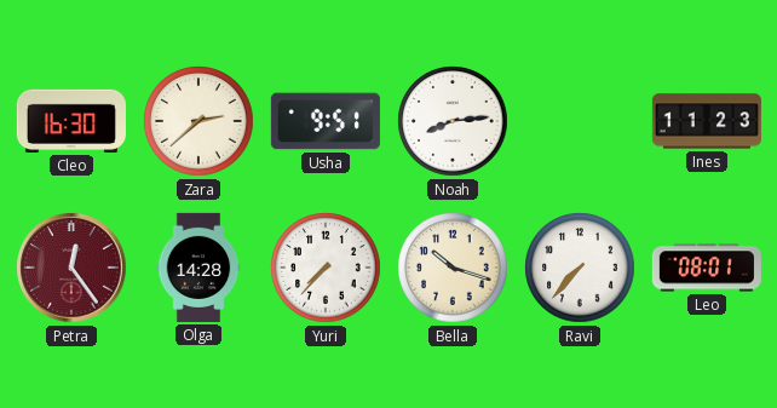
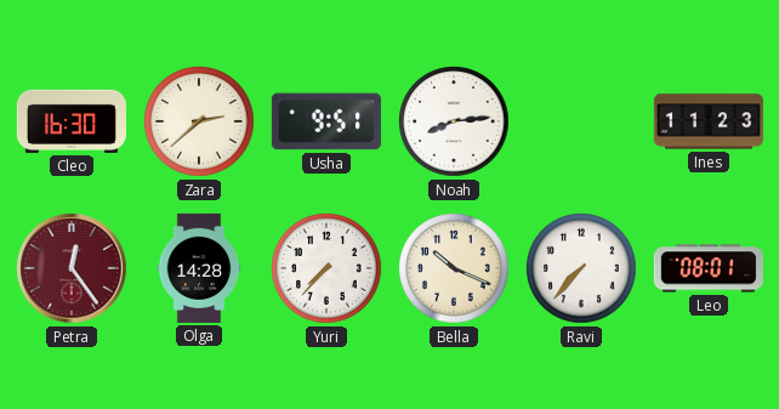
Bella: 10:18 -> 10:19 (454, 268)
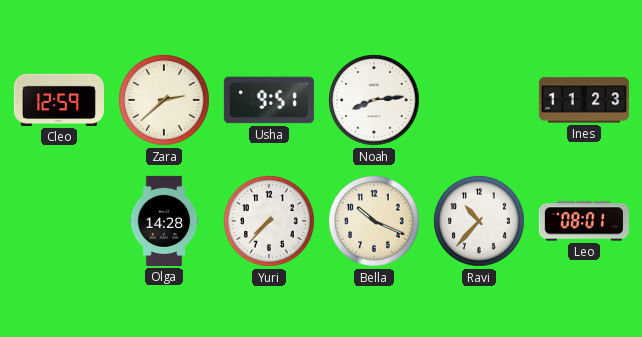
Cleo: 16:30 -> 12:59 (59, 100)
Petra: 12:24 -> none (72, 268)
Ravi: 7:37 -> 10:37 (479, 221)
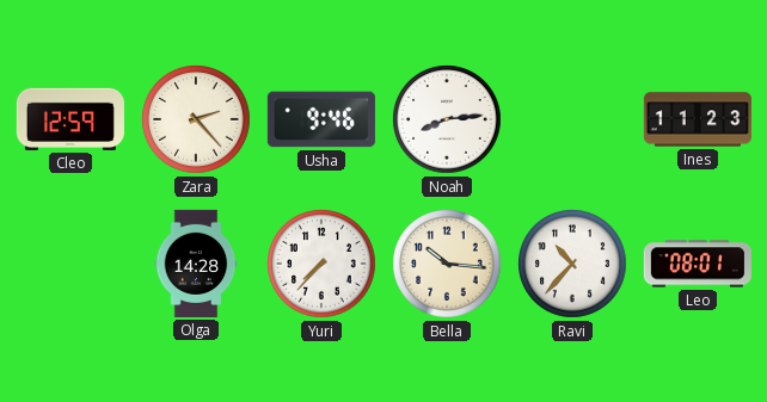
Zara: 2:38 -> 2:23 (196, 119)
Usha: 9:51 -> 9:46 (321, 119)
Bella: 10:19 -> 10:16 (447, 264)
